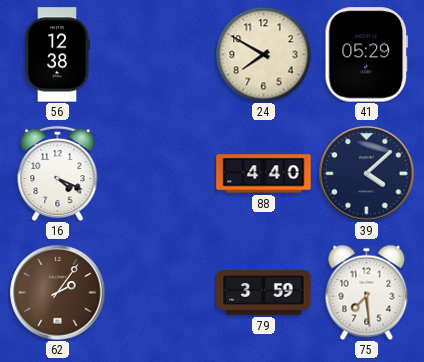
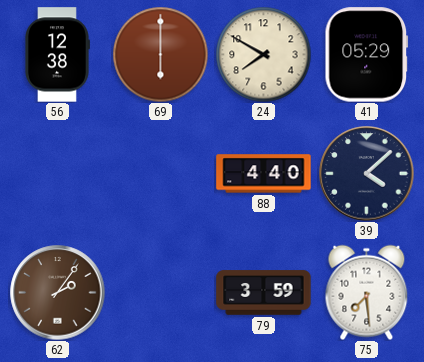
69: none -> 6:00 (160, 54)
16: 4:19 -> none (58, 173)
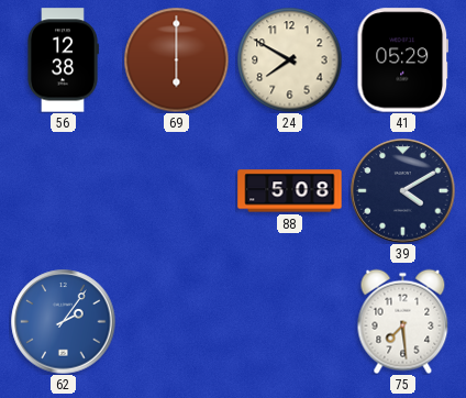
88: 4:40 -> 5:08 (290, 191)
39: 4:08 -> 4:10 (403, 191)
62 dial: brown -> blue (64, 322)
79: 3:59 -> none (264, 293)
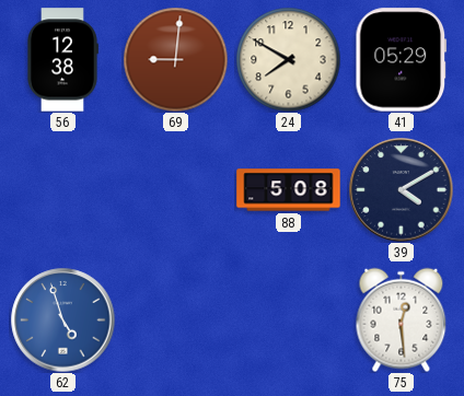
69: 6:00 -> 9:01 (175, 59)
62: 2:06 -> 4:57 (63, 321)
75: 7:29 -> 12:29 (402, 319)
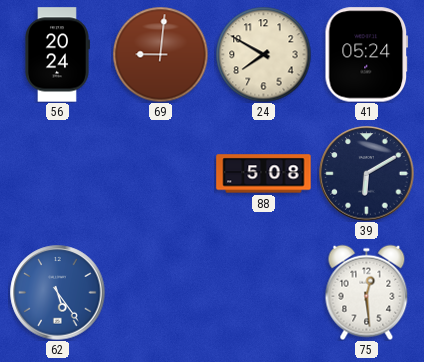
56: 12:38 -> 20:24 (57, 55)
41: 05:29 -> 05:24 (367, 55)
39: 4:10 -> 6:10 (367, 174)
62: 4:57 -> 5:24 (58, 293)
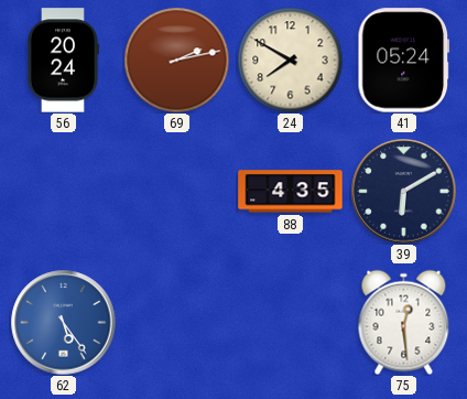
69: 9:01 -> 2:13 (176, 60)
88: 5:08 -> 4:35 (291, 192)
